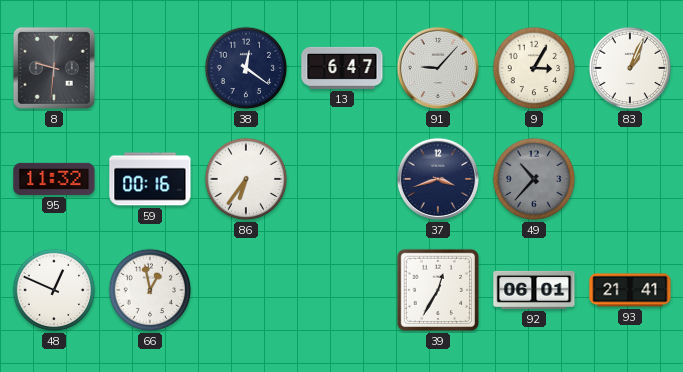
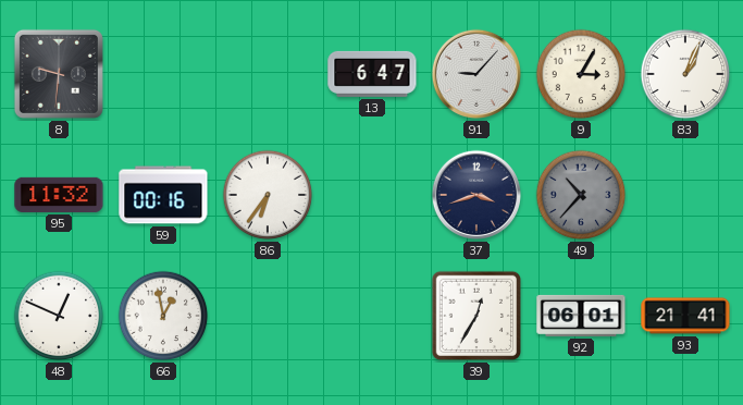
38: 12:21 -> none (246, 68)
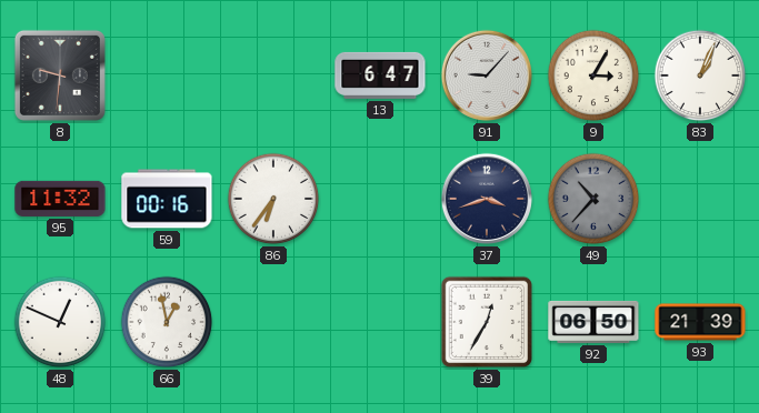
92: 06:01 -> 06:50 (593, 322)
93: 21:41 -> 21:39 (700, 322)
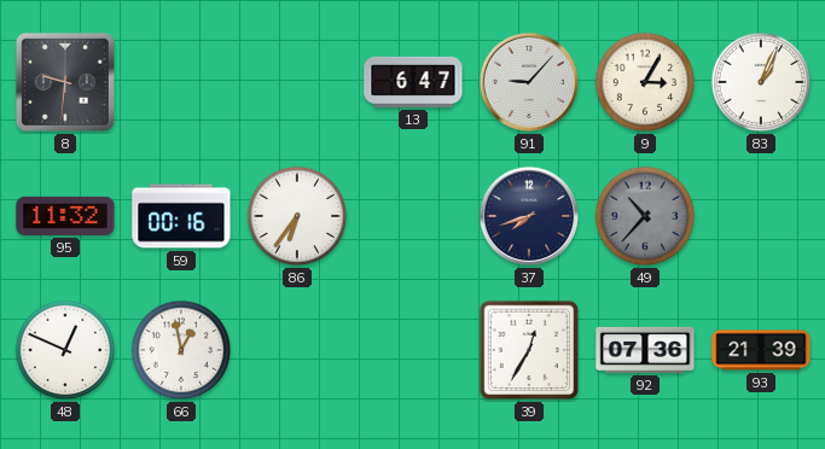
37: 3:42 -> 7:42 (529, 216)
92: 06:50 -> 07:36 (645, 350)
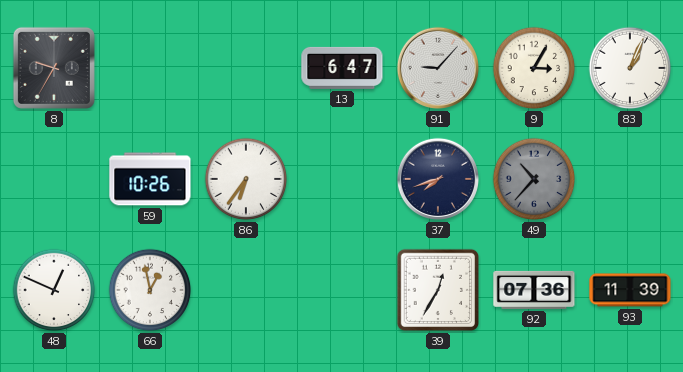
8: 9:31 -> 9:35 (54, 68)
95: 11:32 -> none (65, 216)
59: 00:16 -> 10:26 (150, 179)
93: 21:39 -> 11:39 (630, 290)
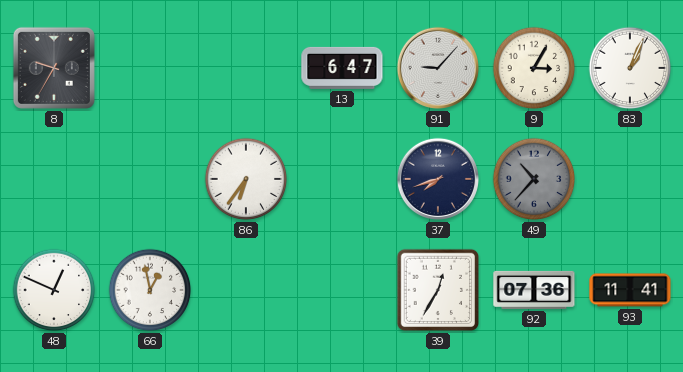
59: 10:26 -> none (150, 179)
93: 11:39 -> 11:41 (630, 290)
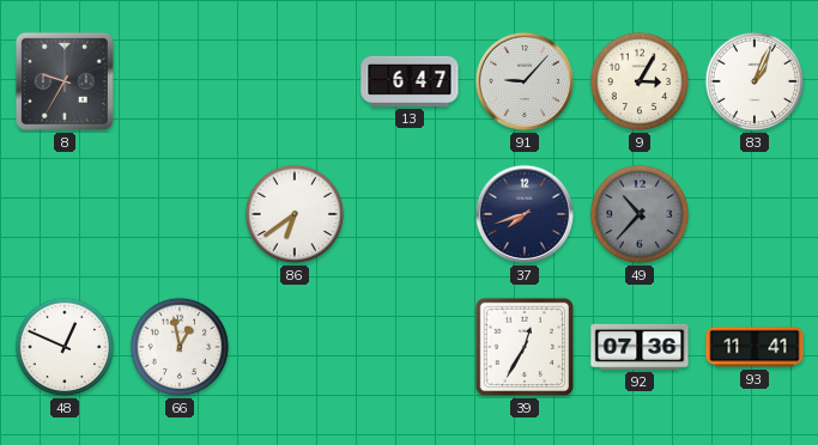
86: 6:36 -> 6:39 (295, 214)
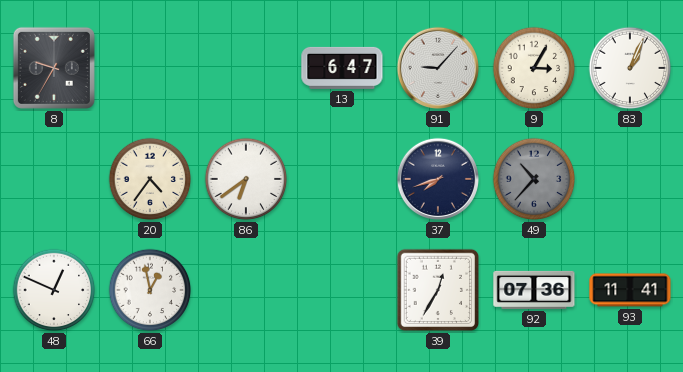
20: none -> 4:36 (150, 179)
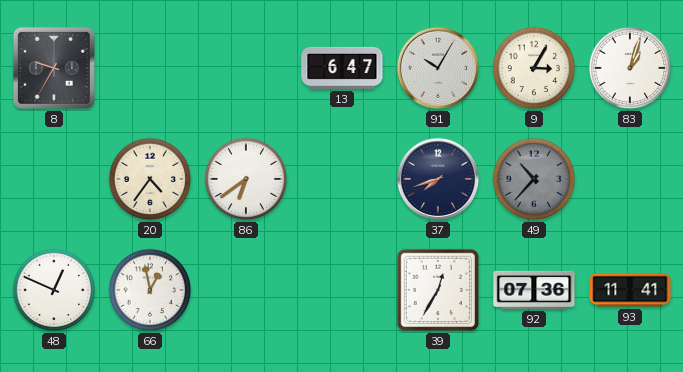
91: 9:07 -> 10:05 (438, 68)
83: 1:04 -> 1:03 (630, 68)
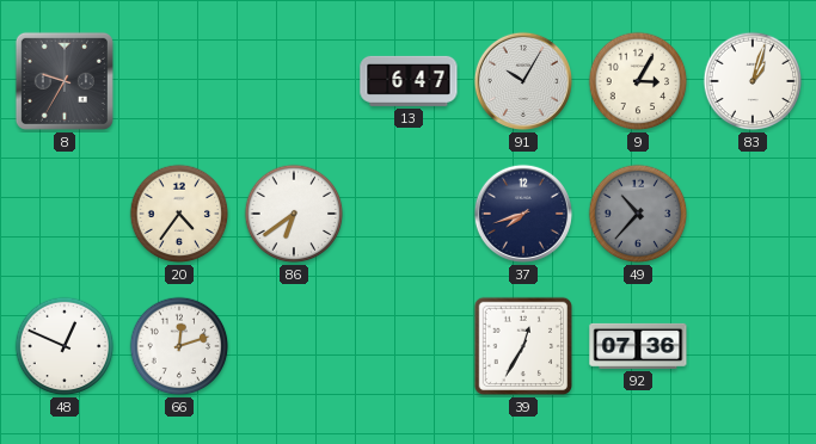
66: 12:58 -> 12:12 (179, 346)
93: 11:41 -> none (630, 290)
